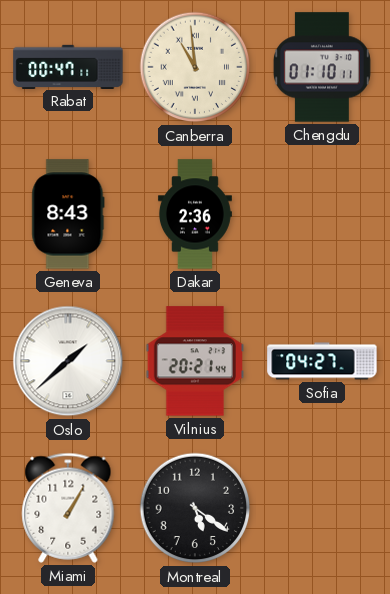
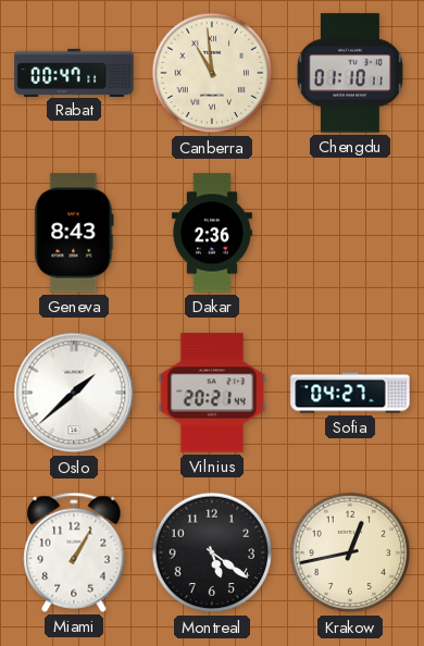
Krakow: none -> 12:43 (350, 552)
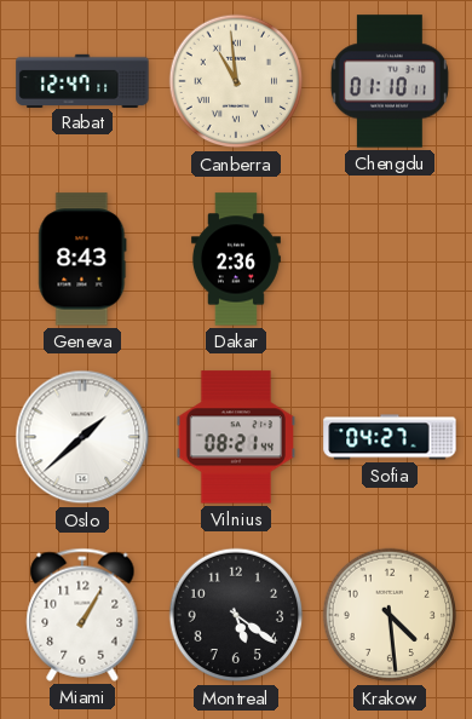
Rabat: 00:47 -> 12:47 (82, 80)
Vilnius: 20:21 -> 08:21 (235, 437)
Krakow: 12:43 -> 4:29 (390, 615)
